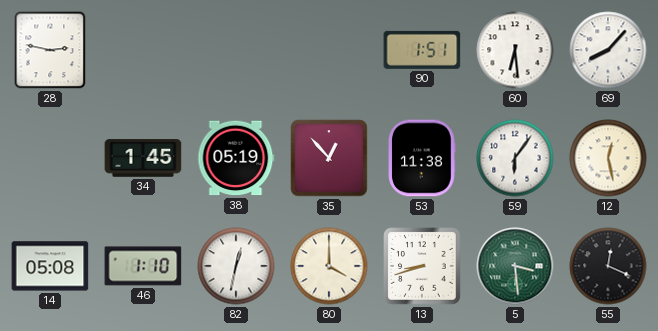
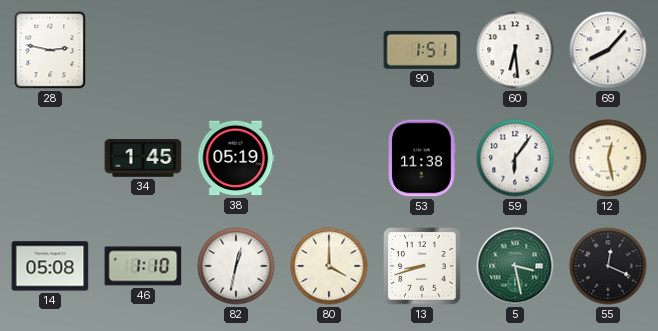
35: 12:53 -> none (329, 158)
5: 3:29 -> 3:28 (515, 266)
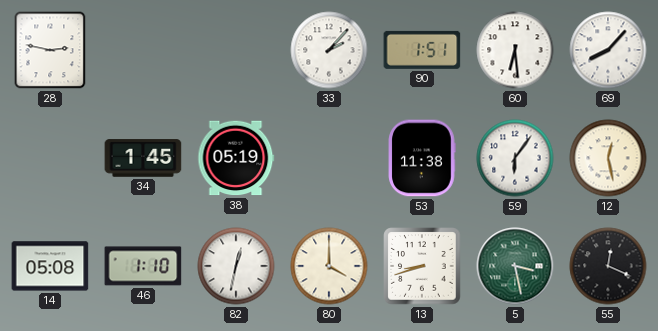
33: none -> 2:07 (329, 50)
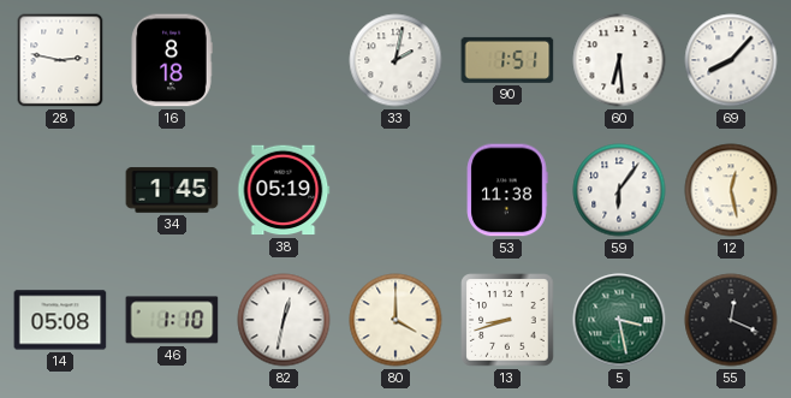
16: none -> 8:18 (172, 60)
33: 2:07 -> 2:02 (395, 60)
